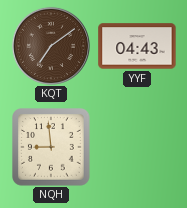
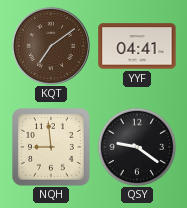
YYF: 04:43 -> 04:41 (137, 46)
QSY: none -> 9:21 (137, 147)
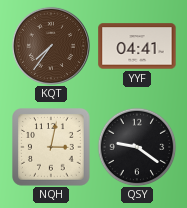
KQT: 7:09 -> 7:36 (51, 46)
NQH: 8:59 -> 3:02 (52, 148)
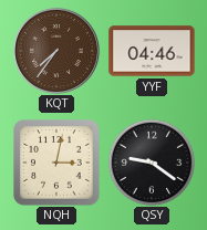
YYF: 04:41 -> 04:46 (152, 51)
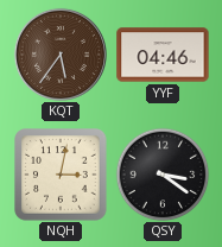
KQT: 7:36 -> 5:36 (61, 55)
QSY: 9:21 -> 3:21 (163, 175)
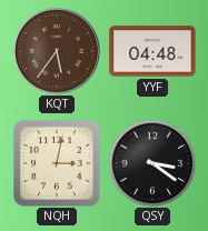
YYF: 04:46 -> 04:48 (152, 51)
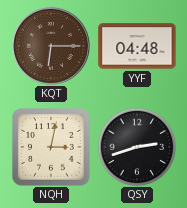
KQT: 5:36 -> 6:15 (51, 46)
QSY: 3:21 -> 2:42 (137, 147)
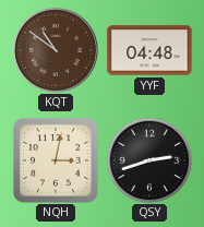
KQT: 6:15 -> 10:51 (56, 50)
